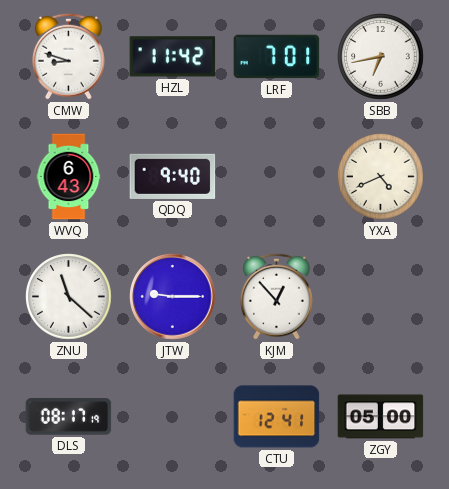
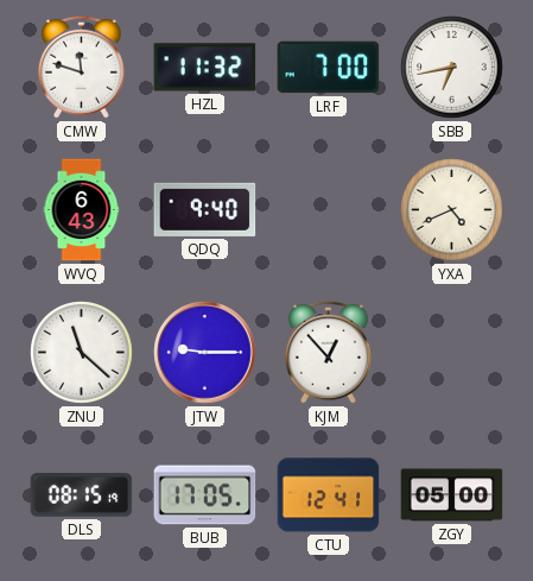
CMW: 8:48 -> 11:48 (81, 67)
HZL: 11:42 -> 11:32 (205, 68)
LRF: 7:01 -> 7:00 (329, 68)
DLS: 08:17 -> 08:15 (82, 495)
BUB: none -> 17:05 (205, 495)
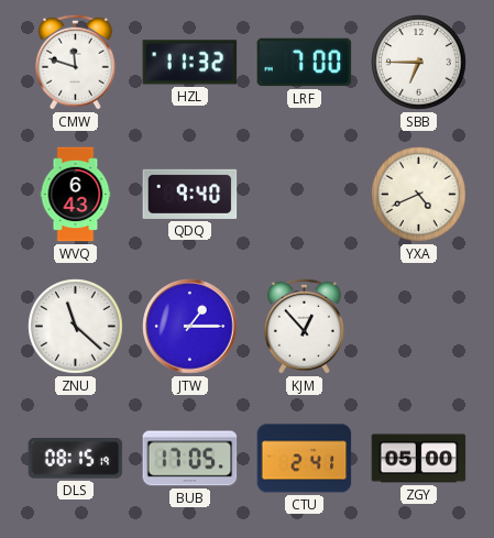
SBB: 6:43 -> 6:45 (419, 63)
JTW: 9:15 -> 1:15 (190, 327)
CTU: 12:41 -> 2:41 (305, 459)
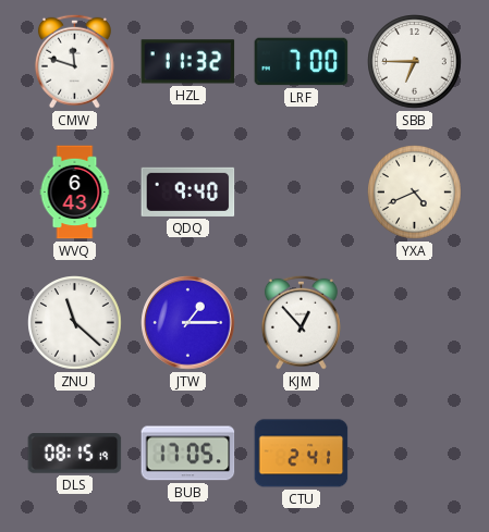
ZGY: 05:00 -> none (419, 459)
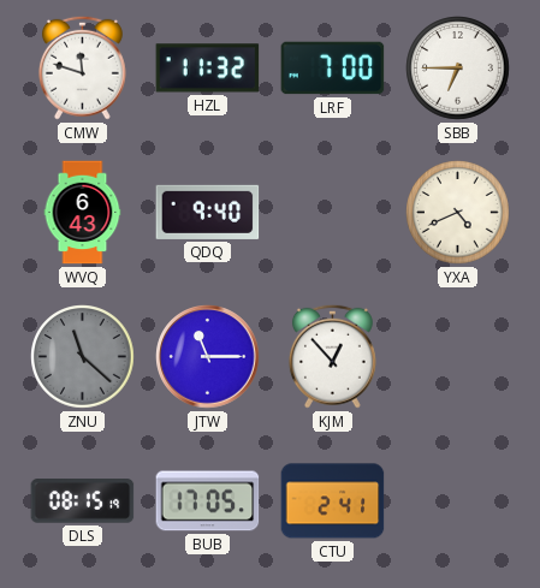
ZNU dial: white -> grey (83, 357)
JTW: 1:15 -> 11:15 (208, 357)
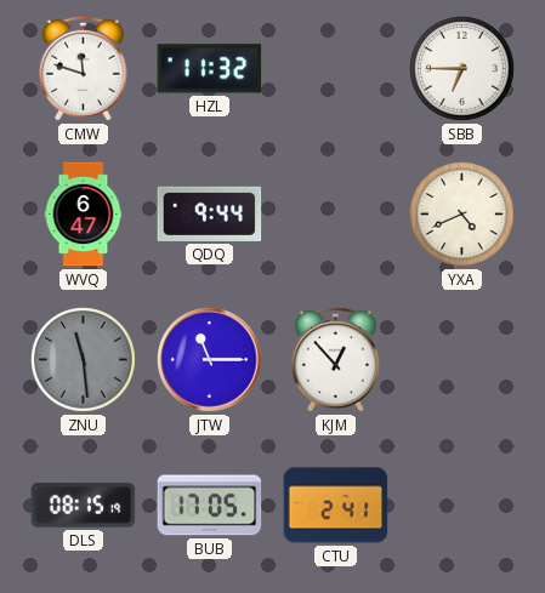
LRF: 7:00 -> none (333, 69)
WVQ: 6:43 -> 6:47 (84, 215)
QDQ: 9:40 -> 9:44 (210, 213)
ZNU: 11:22 -> 11:29 (84, 360)
